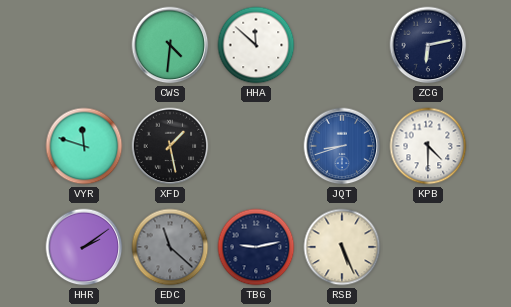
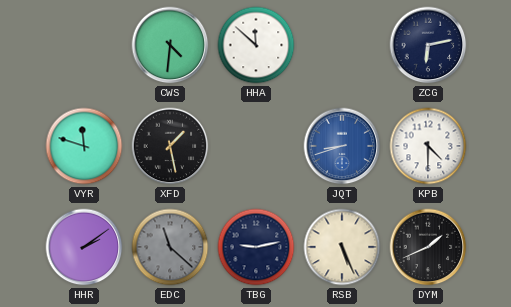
DYM: none -> 1:41 (428, 247)
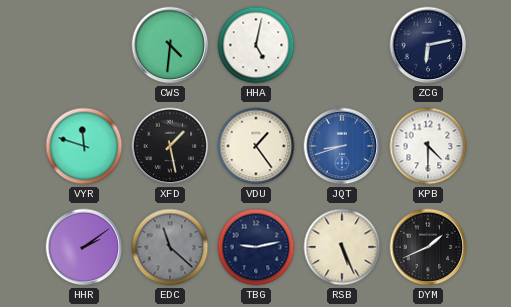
HHA: 11:52 -> 5:02 (256, 45)
VDU: none -> 1:24 (256, 146)
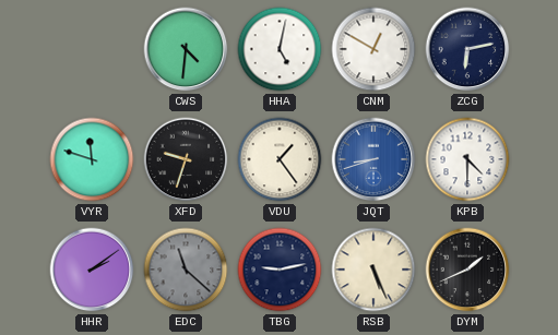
CNM: none -> 12:50 (373, 49)
XFD: 1:28 -> 9:33 (186, 159)
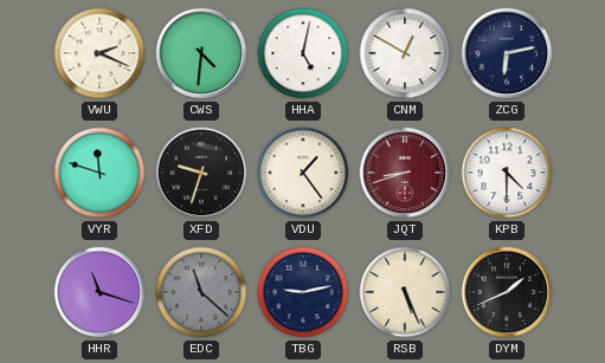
VWU: none -> 2:19 (99, 53)
JQT dial: blue -> burgundy (405, 173)
HHR: 2:09 -> 11:18 (99, 292)
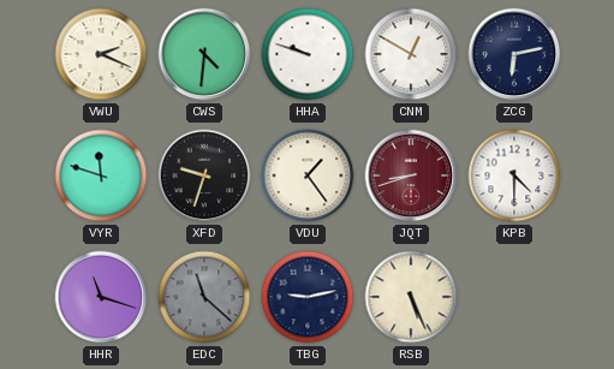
HHA: 5:02 -> 9:48 (308, 54)
DYM: 1:41 -> none (507, 292)
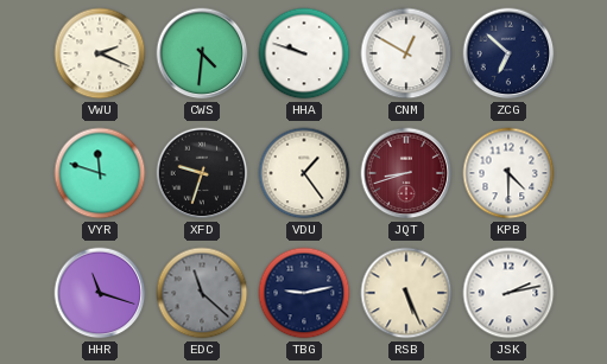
ZCG: 6:13 -> 6:52 (508, 53)
JSK: none -> 2:13 (508, 293)
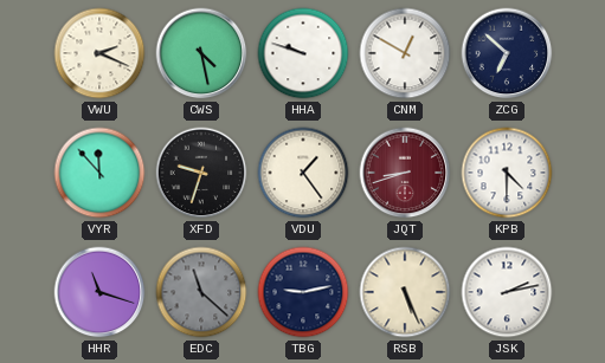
CWS: 4:31 -> 4:28 (201, 53)
VYR: 11:48 -> 11:53 (99, 173)
